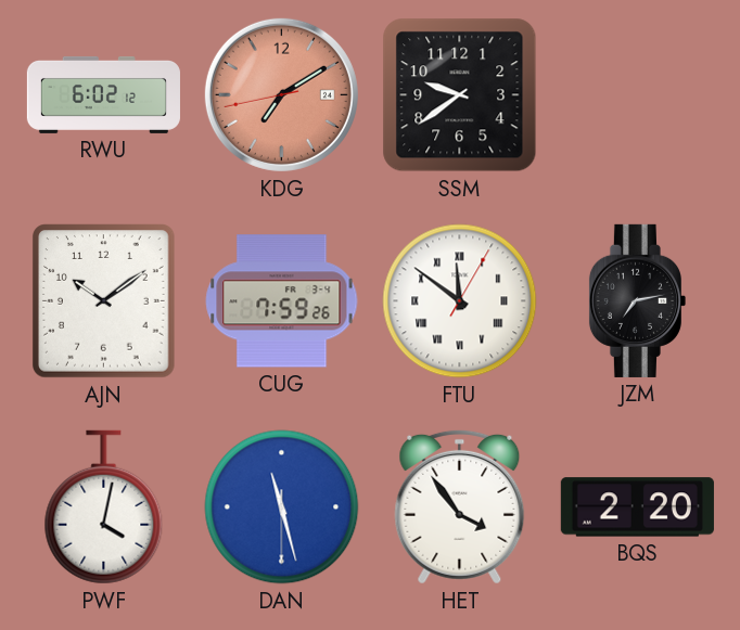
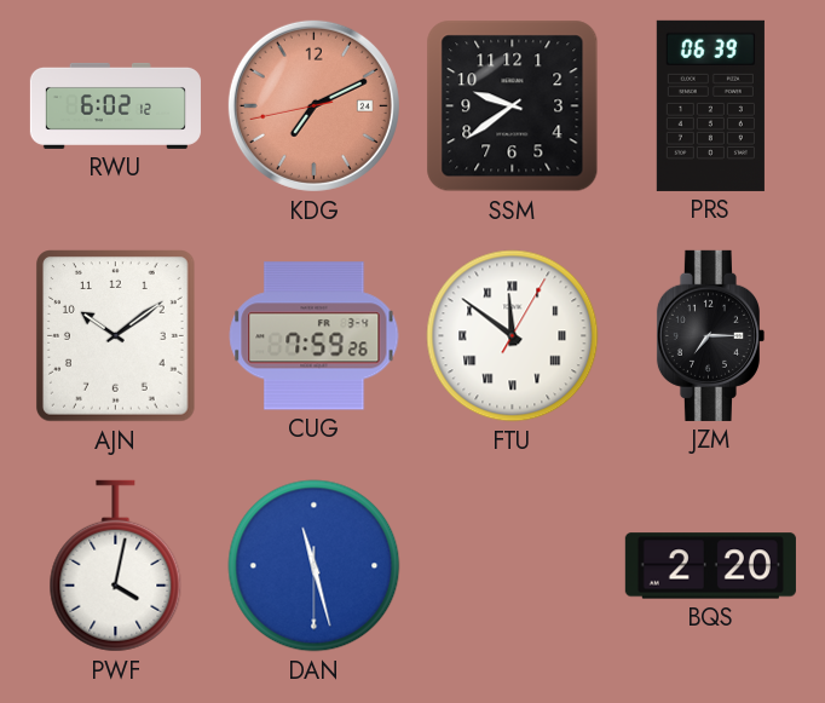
KDG: 7:09 -> 7:10 (313, 105)
PRS: none -> 06:39 (710, 105)
JZM: 7:13 -> 7:15 (710, 335)
HET: 3:54 -> none (460, 506)
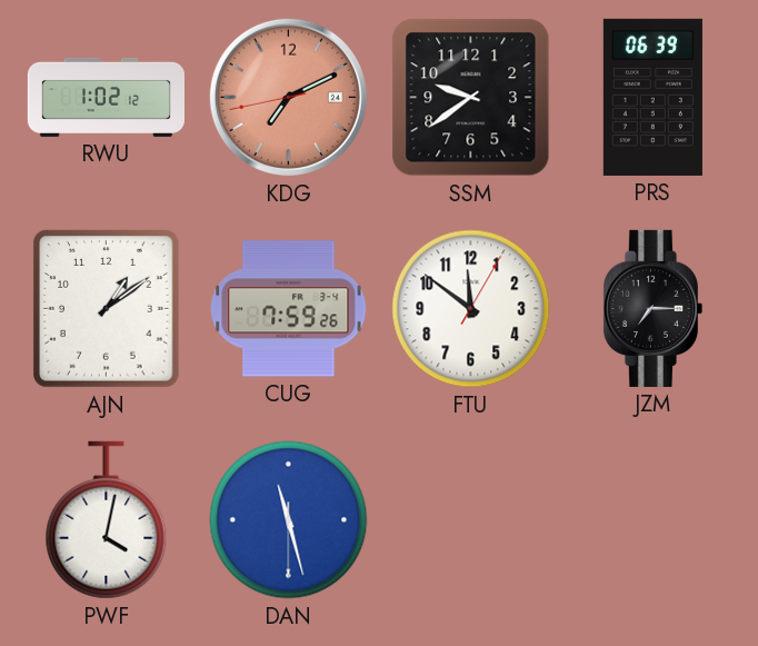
RWU: 6:02 -> 1:02 (106, 97)
AJN: 10:09 -> 1:09 (107, 309)
FTU numerals: Roman -> Arabic (471, 309)
BQS: 2:20 -> none (710, 566)
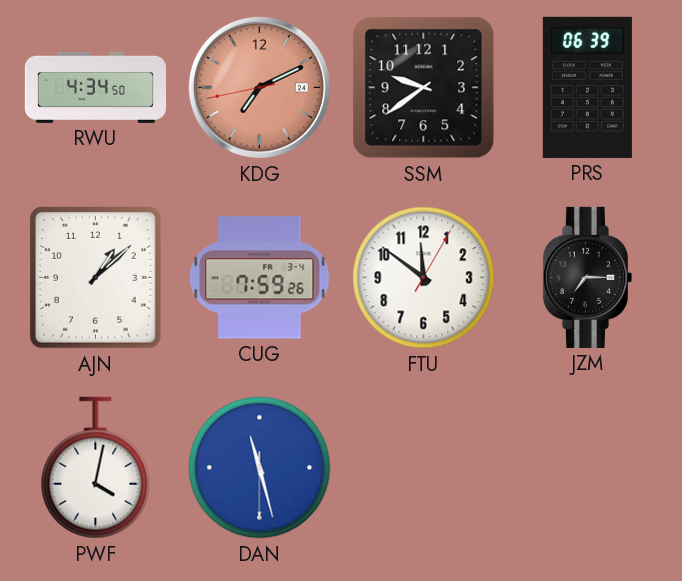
RWU: 1:02 -> 4:34 (95, 87)
AJN: 1:09 -> 1:08 (96, 278)
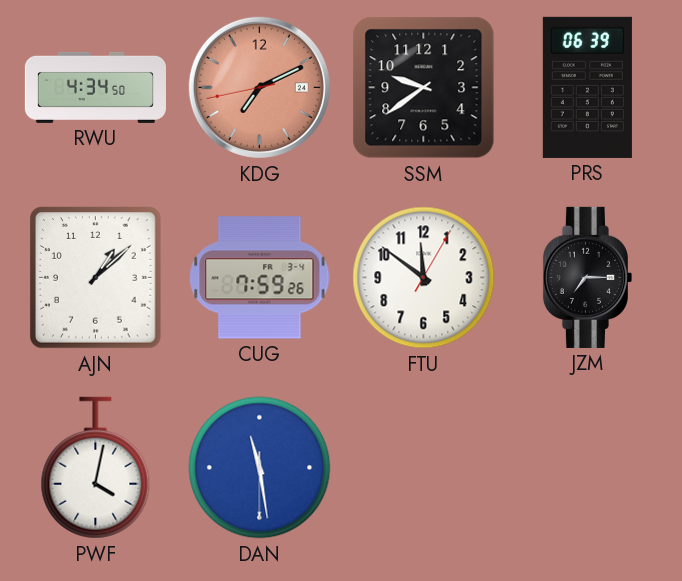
DAN: 11:27 -> 11:28 (260, 468)
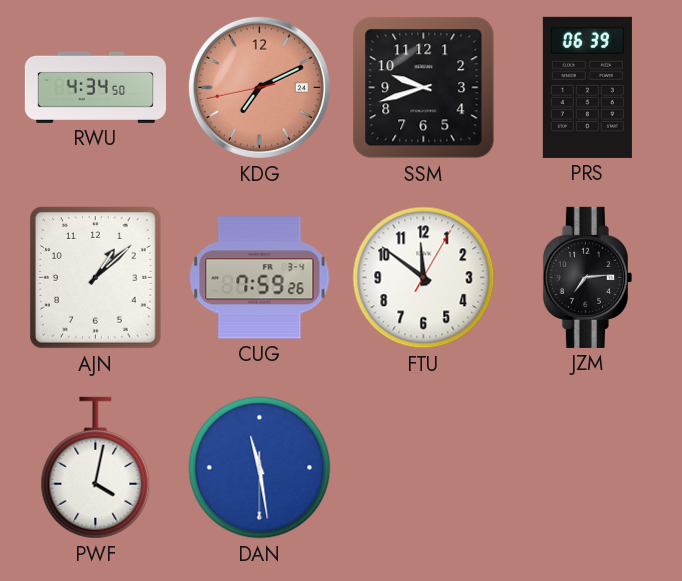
SSM: 9:39 -> 9:42 (424, 88)
JZM: 7:15 -> 7:14 (587, 277)
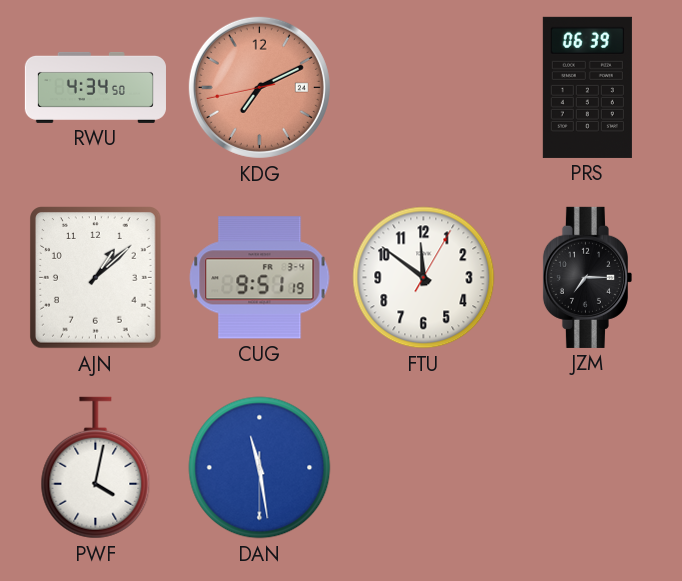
SSM: 9:42 -> none (424, 88)
CUG: 7:59 -> 9:51 (260, 278)
JZM: 7:14 -> 7:15 (587, 277)
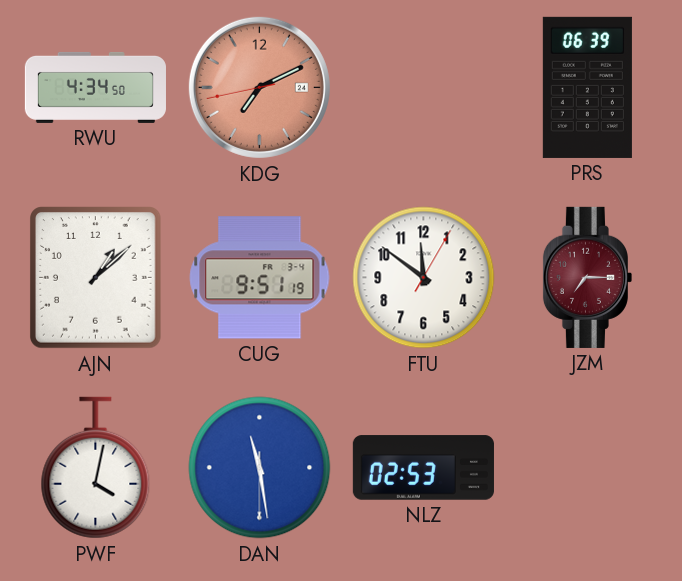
JZM dial: black -> burgundy (587, 277)
NLZ: none -> 02:53 (423, 468)
